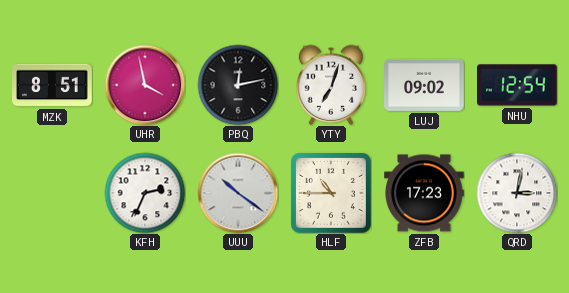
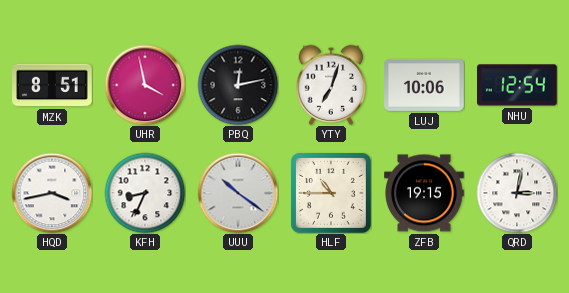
LUJ: 09:02 -> 10:06 (424, 85)
HQD: none -> 3:43 (52, 193)
KFH: 2:34 -> 8:34 (145, 193)
ZFB: 17:23 -> 19:15 (424, 193)
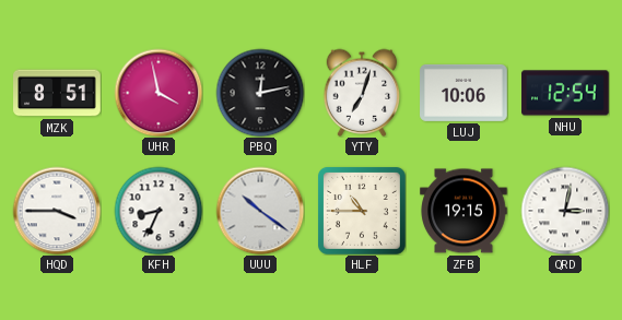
HQD: 3:43 -> 3:45 (57, 211)
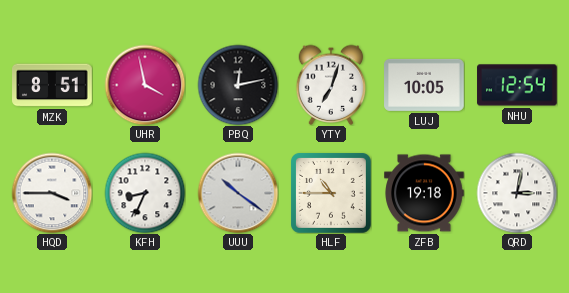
LUJ: 10:06 -> 10:05 (424, 85)
ZFB: 19:15 -> 19:18 (424, 193)
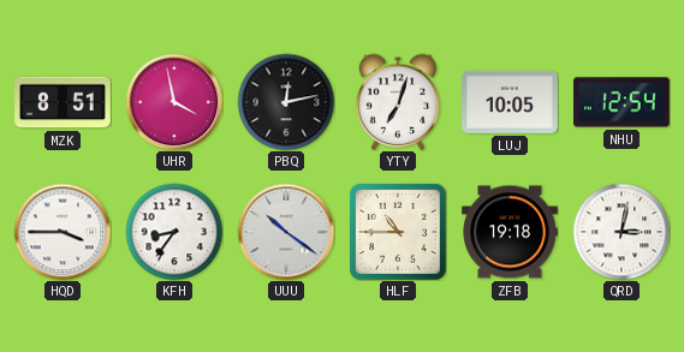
KFH: 8:34 -> 8:36 (174, 232)
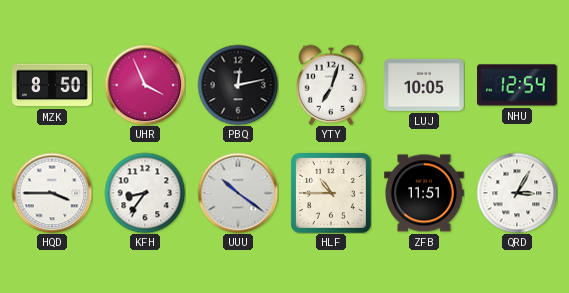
MZK: 8:51 -> 8:50 (52, 85)
UHR: 3:58 -> 3:56 (145, 85)
ZFB: 19:18 -> 11:51 (424, 193)
QRD: 3:02 -> 3:05 (517, 193)
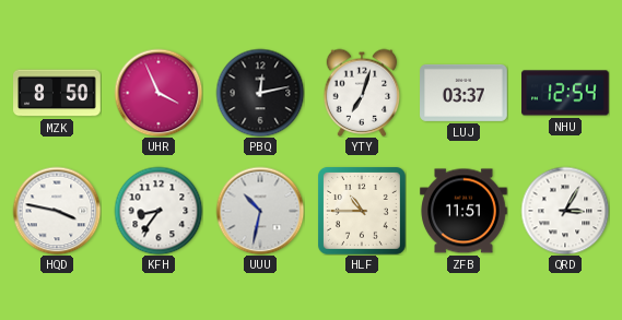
LUJ: 10:05 -> 03:37 (463, 93)
HQD: 3:45 -> 3:47 (57, 211)
UUU: 10:21 -> 10:32 (260, 211)
